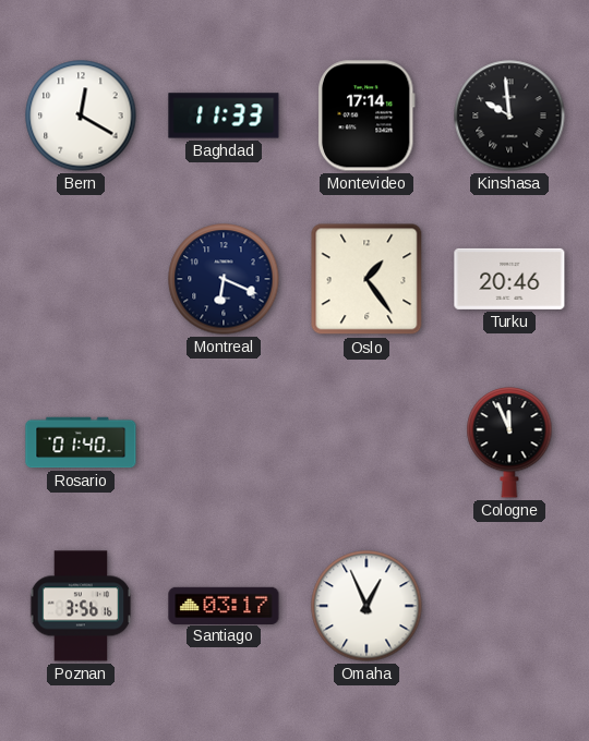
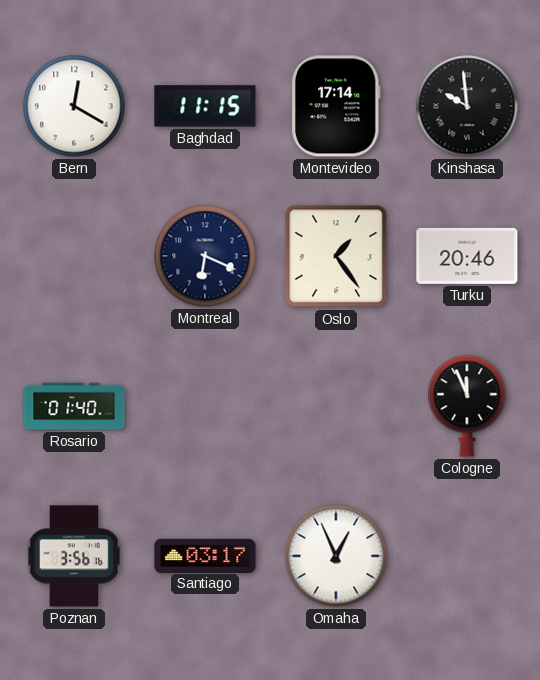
Baghdad: 11:33 -> 11:15 (205, 106)
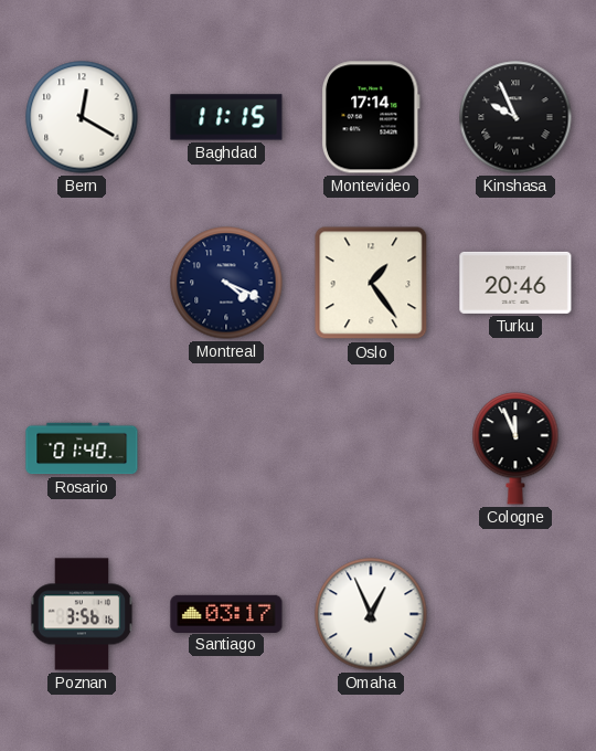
Kinshasa: 9:59 -> 9:56 (515, 117)
Montreal: 6:19 -> 4:19 (226, 283)
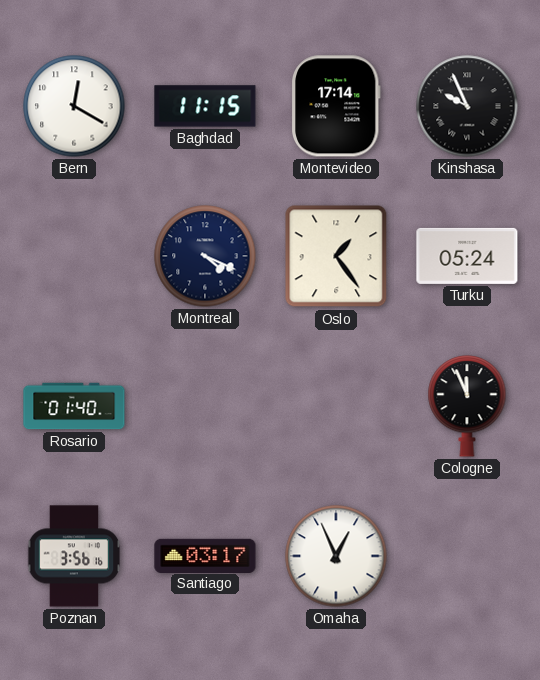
Turku: 20:46 -> 05:24 (467, 256)
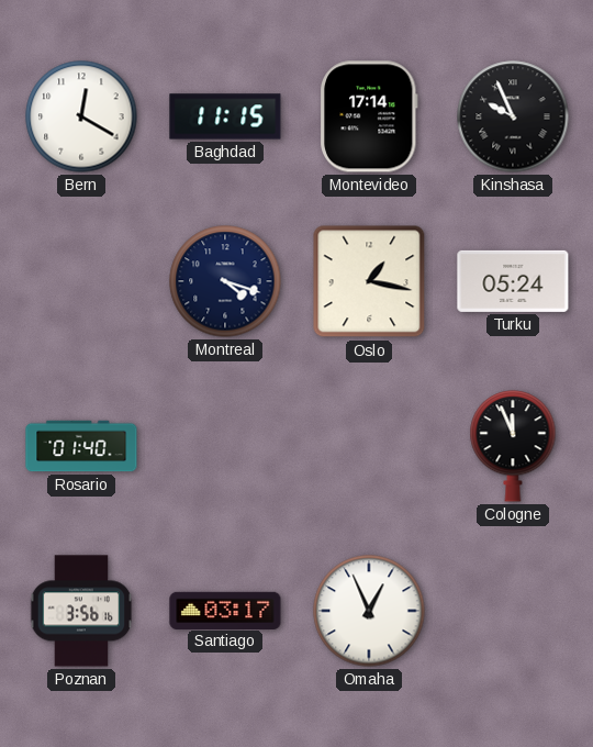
Montreal: 4:19 -> 4:18 (225, 281)
Oslo: 1:24 -> 1:17 (369, 281)
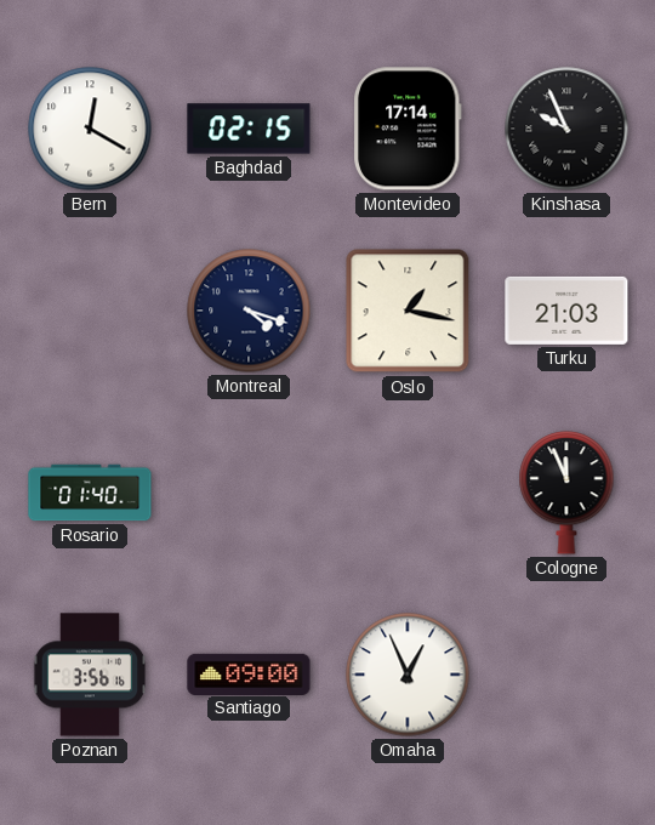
Baghdad: 11:15 -> 02:15 (249, 129)
Turku: 05:24 -> 21:03 (566, 311)
Santiago: 03:17 -> 09:00 (249, 673)
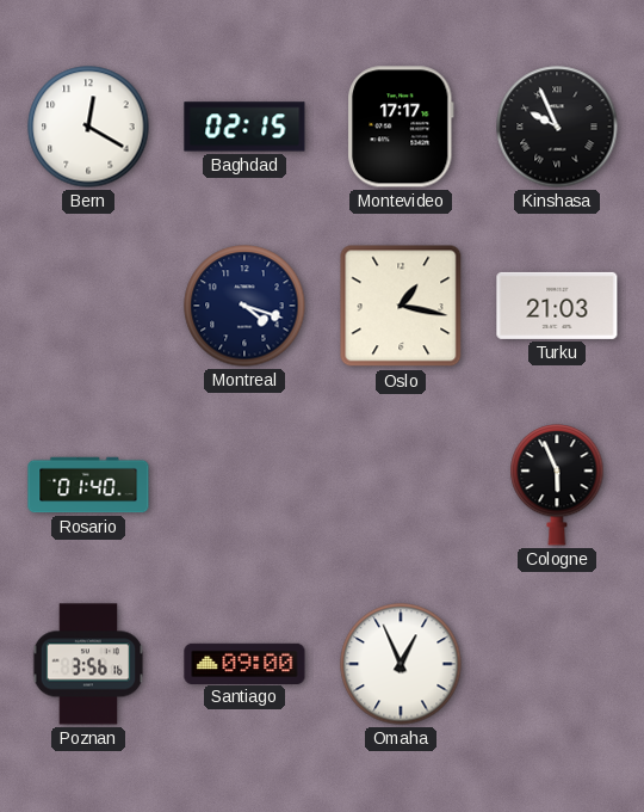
Montevideo: 17:14 -> 17:17 (402, 127)
Cologne: 11:56 -> 5:56 (557, 485)
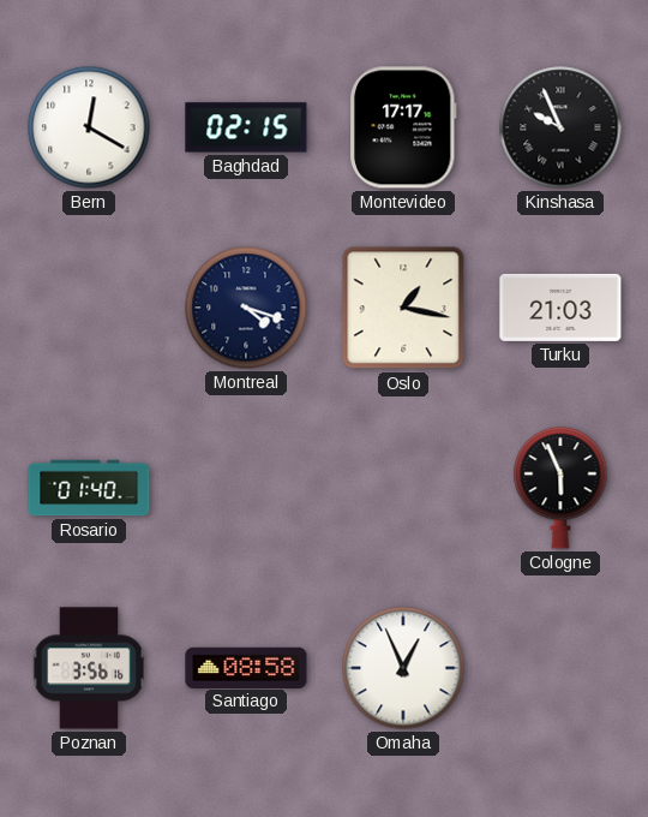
Santiago: 09:00 -> 08:58 (246, 667)
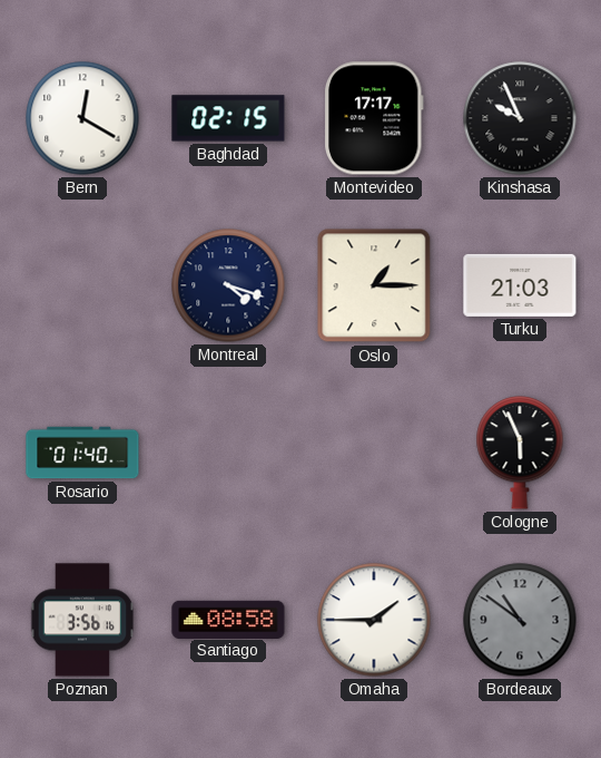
Oslo: 1:17 -> 1:15 (374, 285)
Omaha: 12:56 -> 1:45 (374, 620)
Bordeaux: none -> 10:51 (520, 620)
